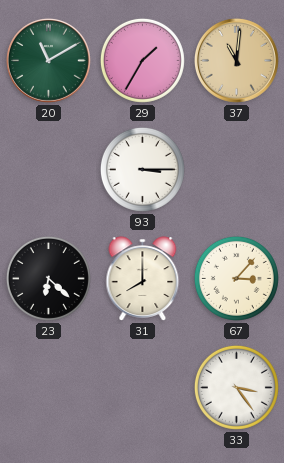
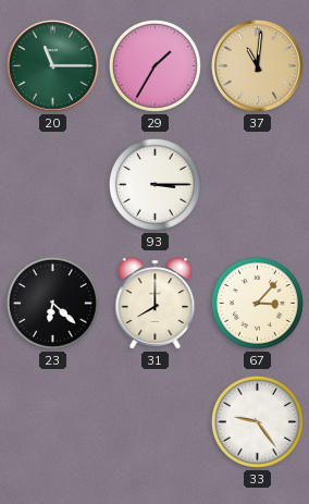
20: 11:10 -> 11:15 (52, 65)
33: 3:24 -> 9:24 (257, 421)
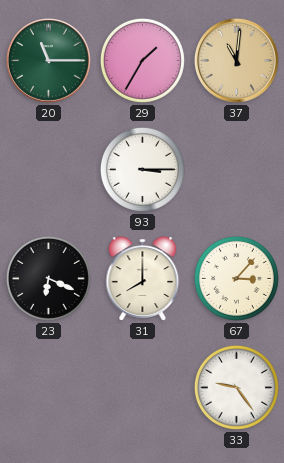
23: 6:22 -> 6:19 (48, 278)
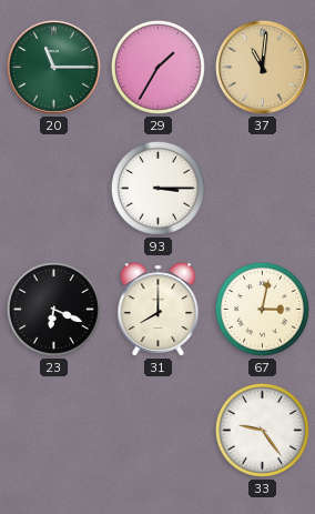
67: 3:07 -> 3:02 (262, 309)
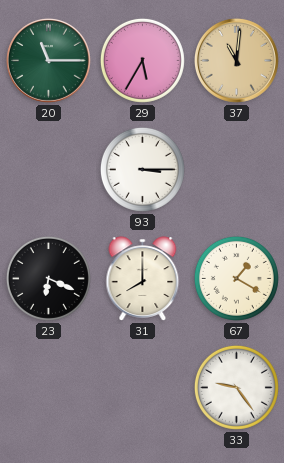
29: 1:35 -> 5:35 (142, 60)
67: 3:02 -> 1:20 (236, 278)
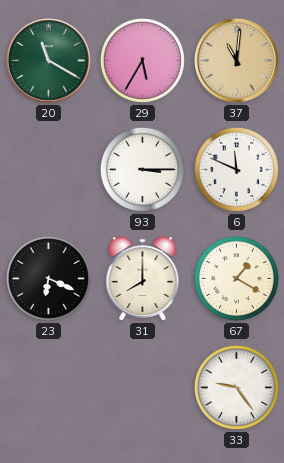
20: 11:15 -> 11:20 (48, 60)
6: none -> 11:49 (236, 169)
